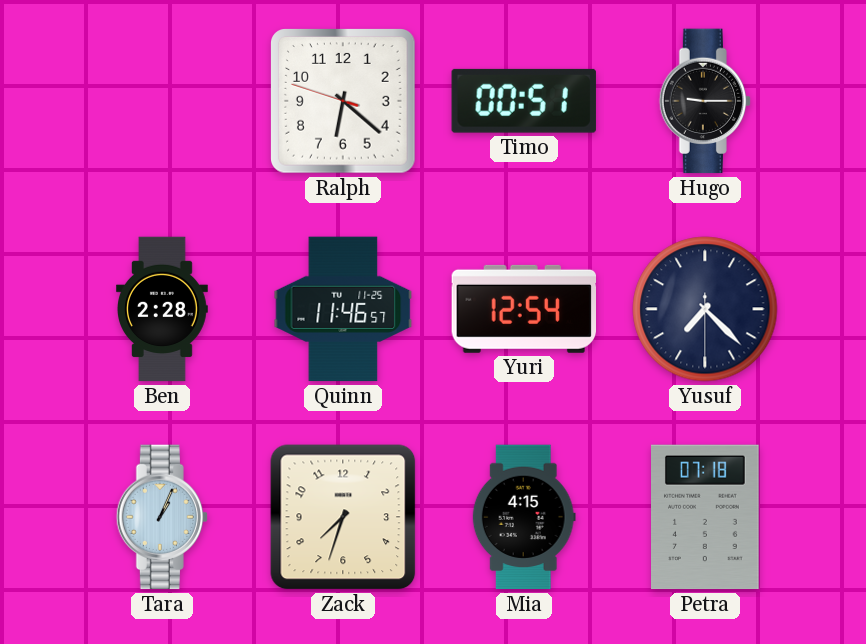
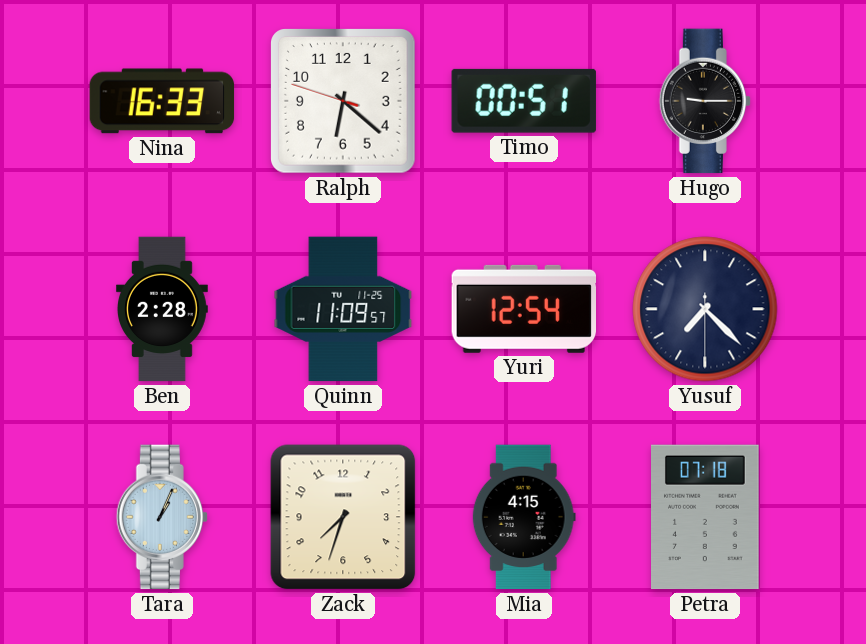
Nina: none -> 16:33 (162, 101)
Quinn: 11:46 -> 11:09 (343, 309)
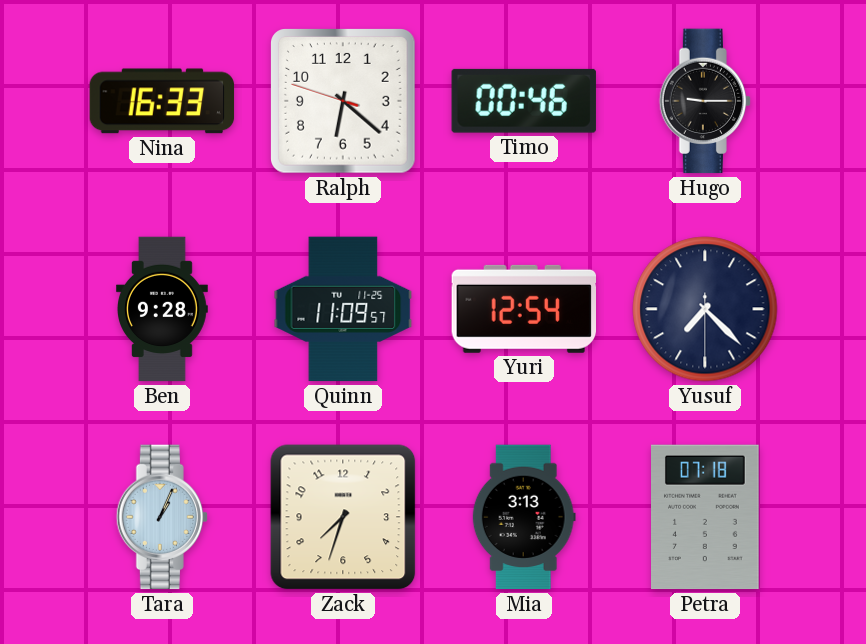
Timo: 00:51 -> 00:46 (524, 101)
Ben: 2:28 -> 9:28 (163, 309)
Mia: 4:15 -> 3:13 (524, 517)
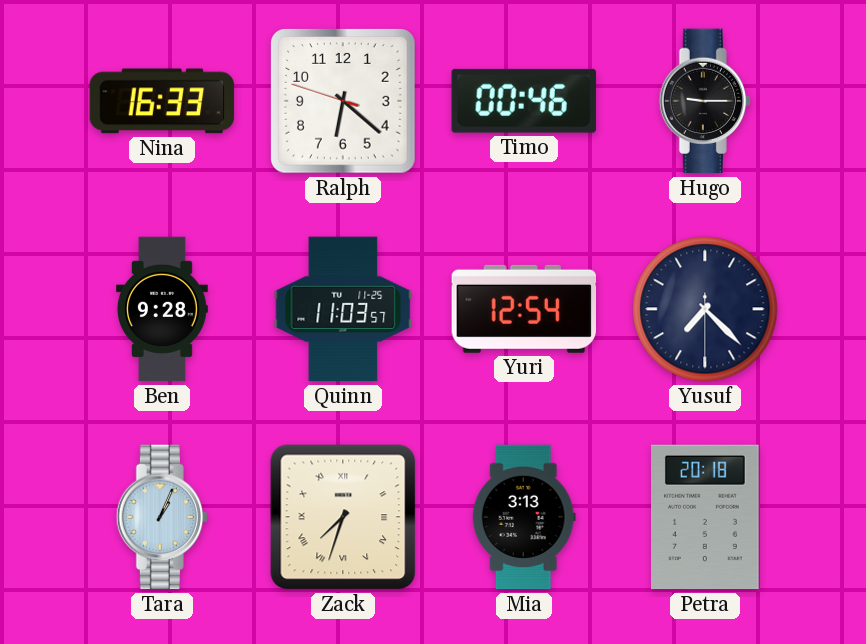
Quinn: 11:09 -> 11:03 (343, 309)
Zack numerals: Arabic -> Roman (343, 517)
Petra: 07:18 -> 20:18 (706, 517)
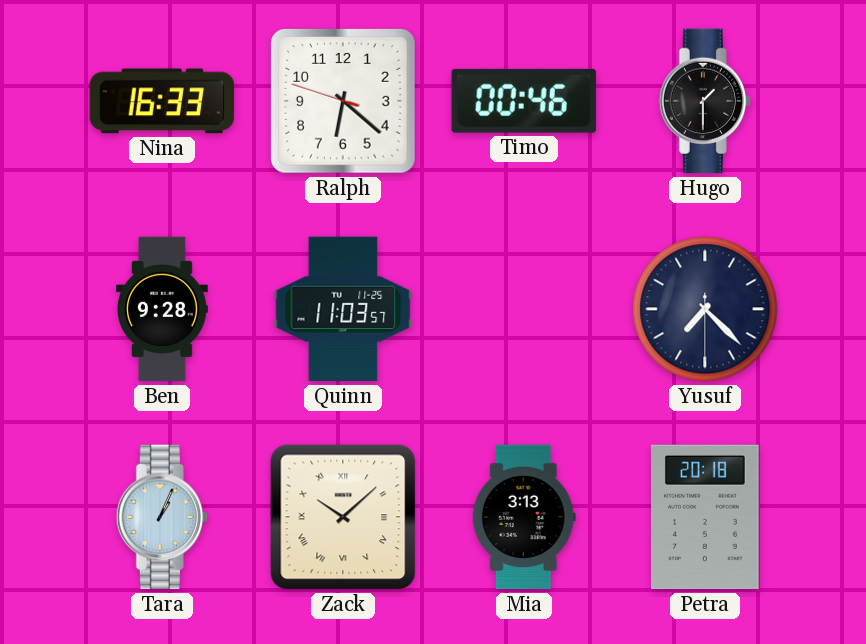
Hugo: 9:15 -> 1:30 (704, 101)
Yuri: 12:54 -> none (523, 309)
Zack: 7:33 -> 10:08 (343, 517)
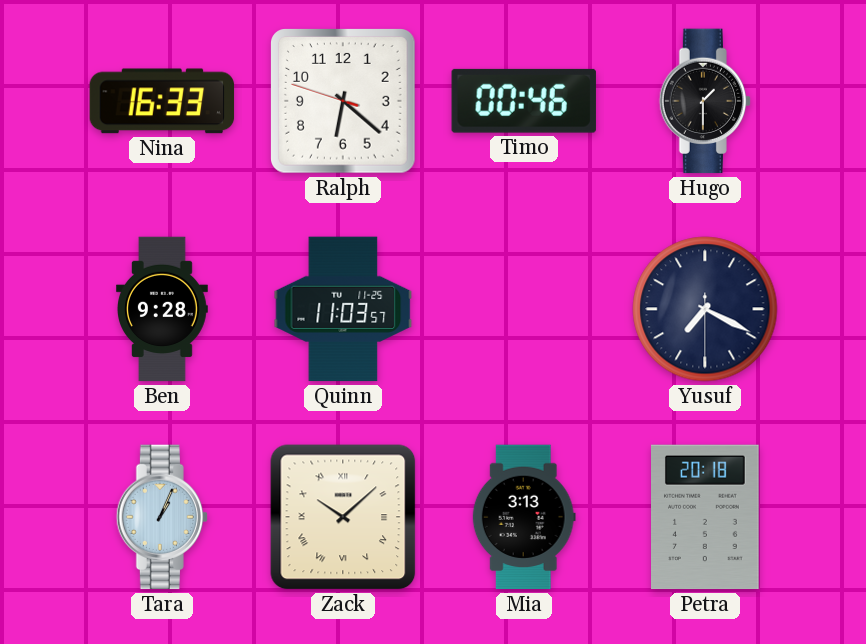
Yusuf: 7:22 -> 7:19 (705, 309)
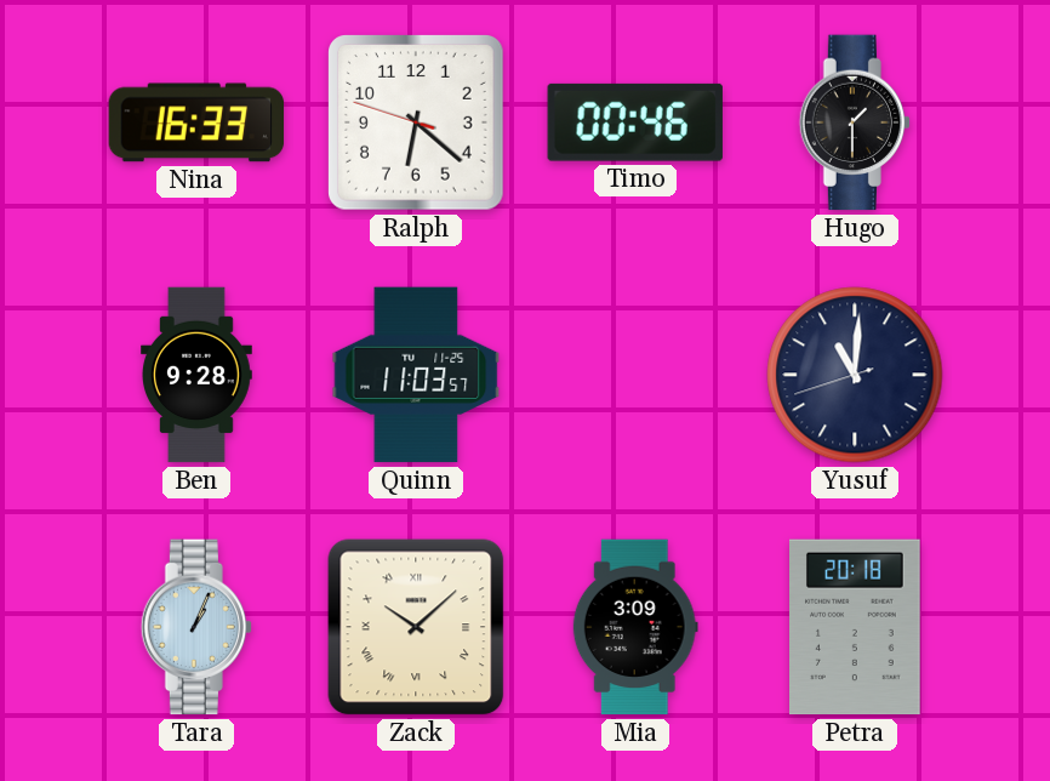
Yusuf: 7:19 -> 11:00 (855, 375)
Mia: 3:13 -> 3:09 (635, 627)
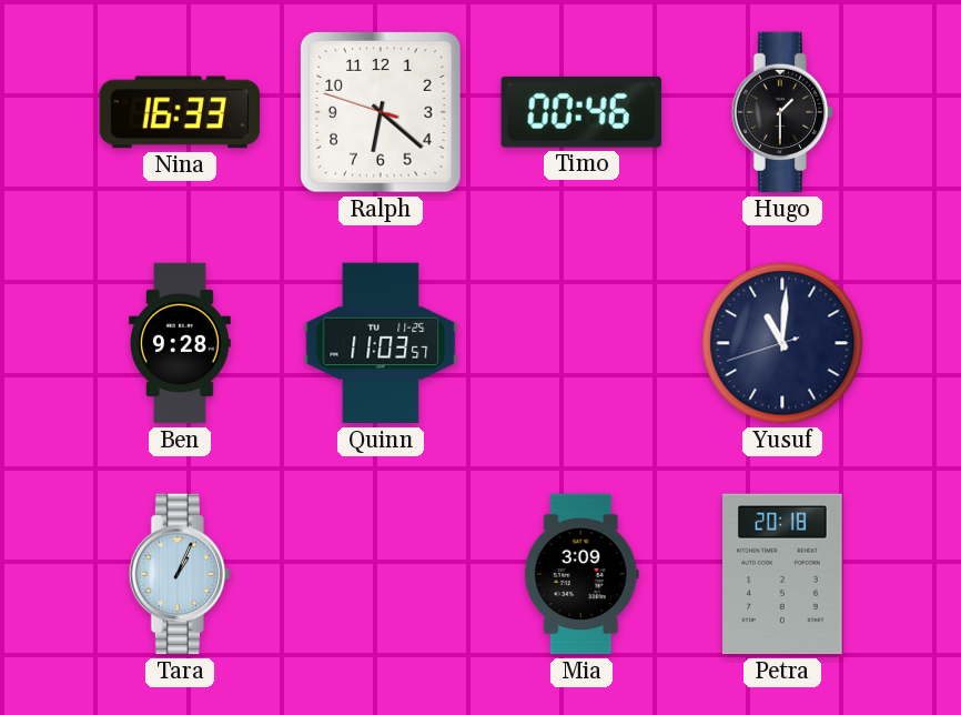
Zack: 10:08 -> none (416, 627)
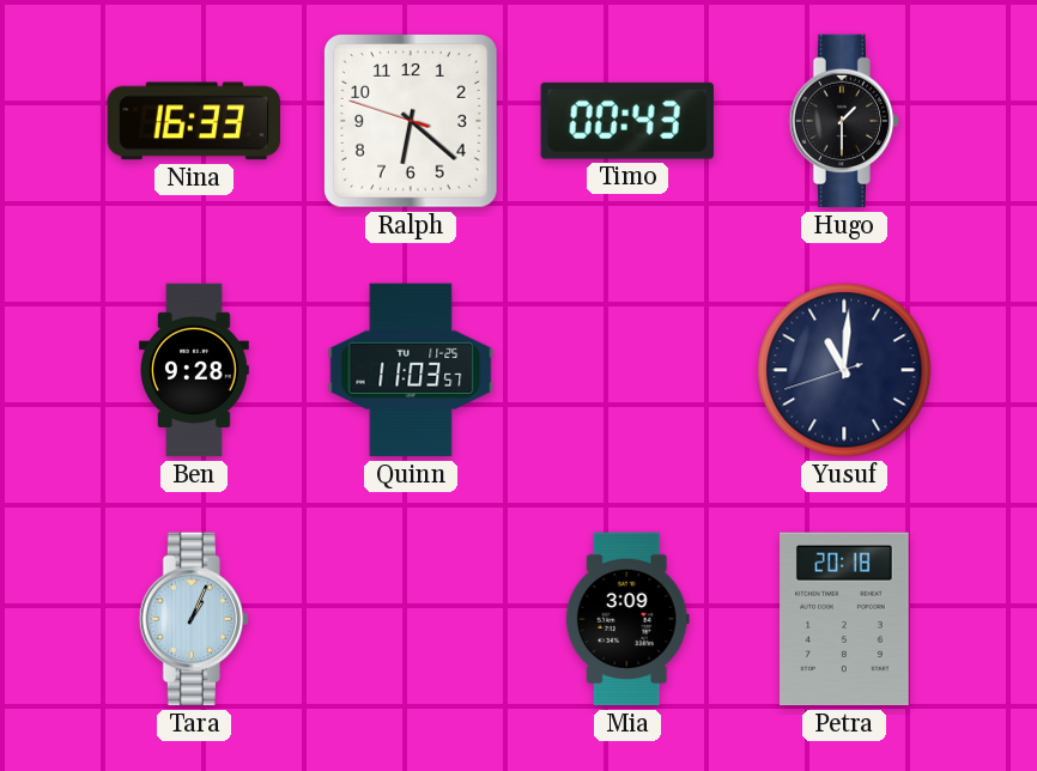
Timo: 00:46 -> 00:43 (627, 121)
